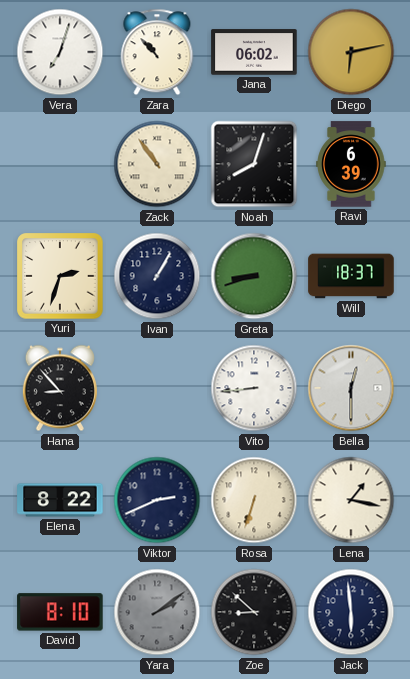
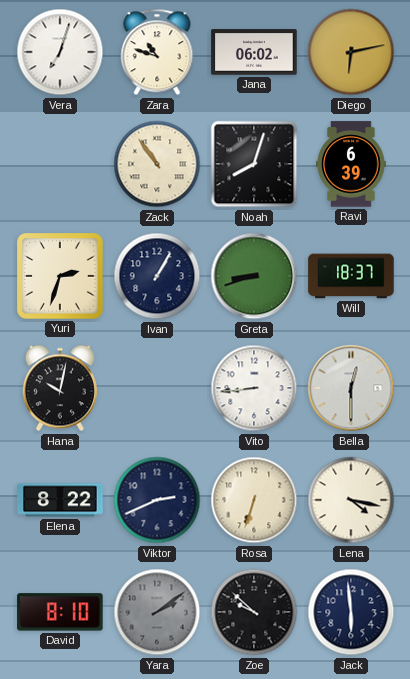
Zara: 10:53 -> 10:48 (157, 52)
Hana: 8:53 -> 10:02 (60, 388)
Lena: 1:17 -> 4:17 (351, 500)
Zoe: 8:52 -> 9:52 (254, 612)
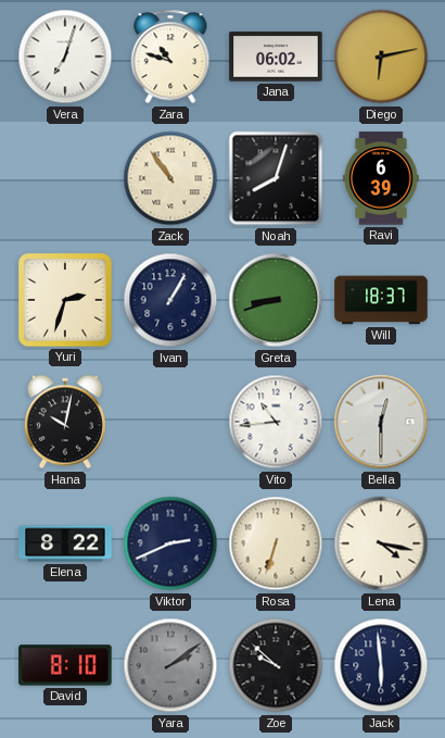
Vito: 8:44 -> 10:44 (276, 422)
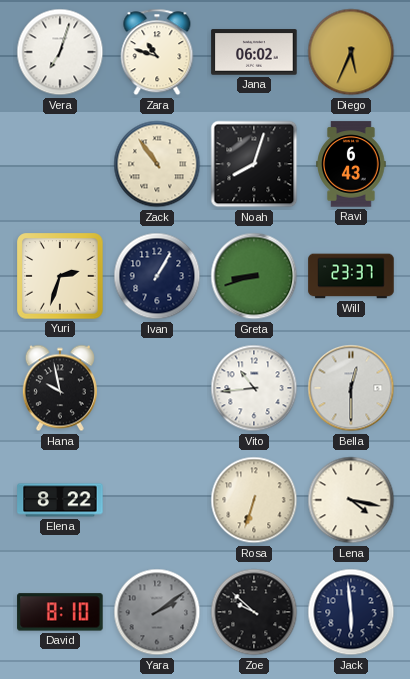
Diego: 6:13 -> 5:34 (351, 52)
Ravi: 6:39 -> 6:43 (351, 164)
Will: 18:37 -> 23:37 (351, 276)
Hana: 10:02 -> 9:58 (60, 388)
Viktor: 2:41 -> none (170, 543)
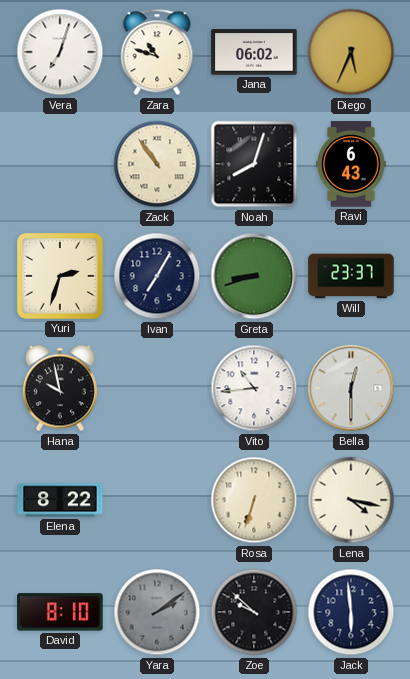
Ivan: 1:05 -> 7:05 (157, 276)
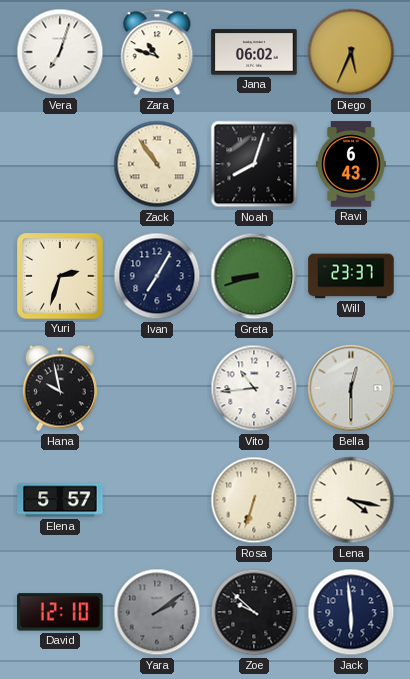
Elena: 8:22 -> 5:57 (60, 500)
David: 8:10 -> 12:10 (60, 612)
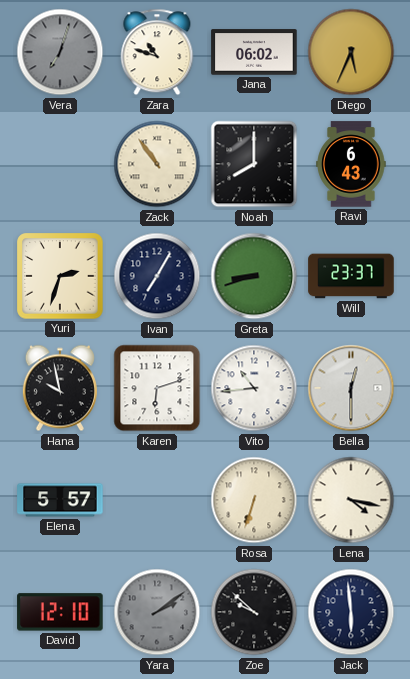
Vera dial: white -> grey (60, 52)
Noah: 8:03 -> 8:00 (254, 164)
Karen: none -> 6:12 (157, 388)
